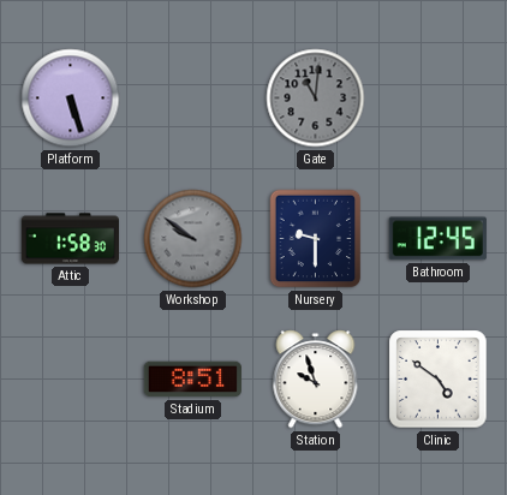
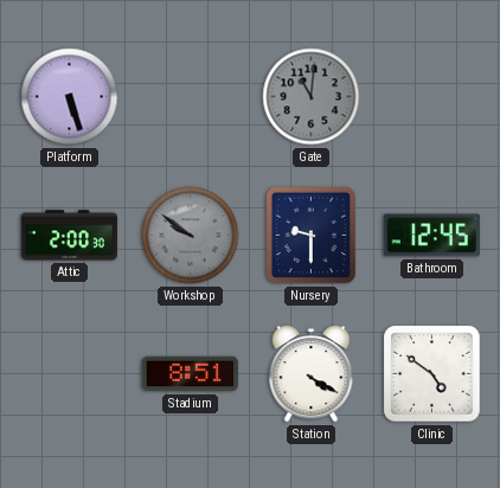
Attic: 1:58 -> 2:00 (69, 236)
Station: 9:57 -> 4:20 (312, 374)
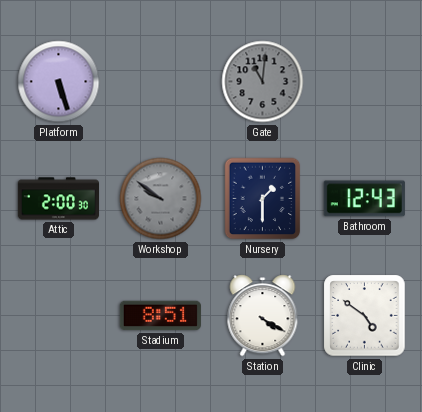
Nursery: 9:30 -> 1:30 (263, 199)
Bathroom: 12:45 -> 12:43 (364, 199)
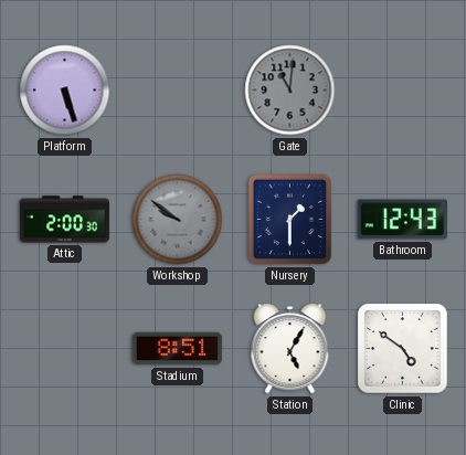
Station: 4:20 -> 5:05 (290, 349)
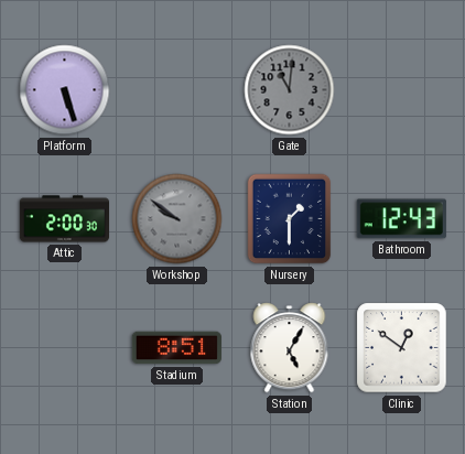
Clinic: 4:51 -> 12:51 (402, 348)
